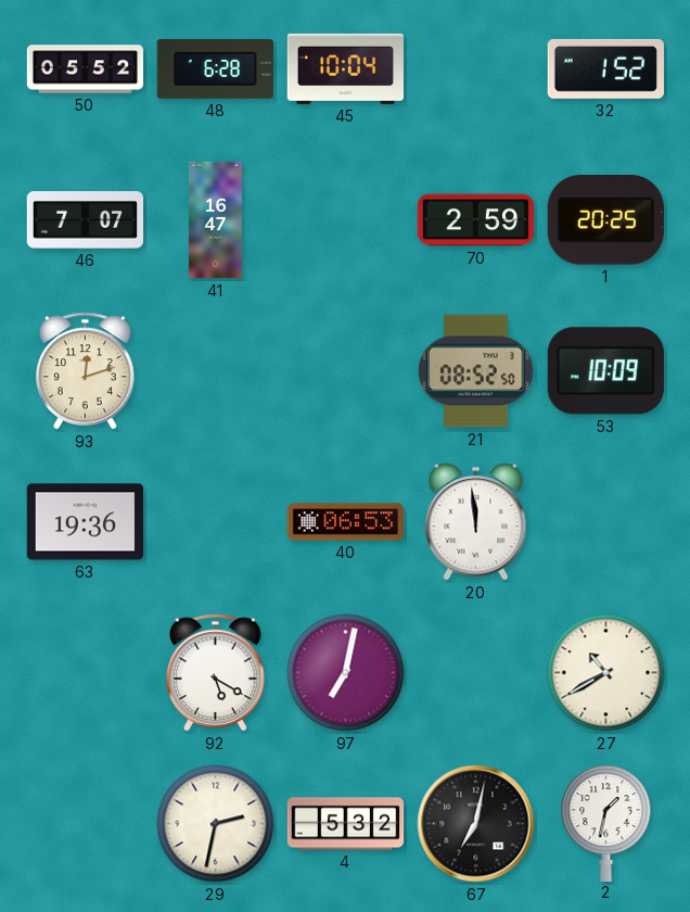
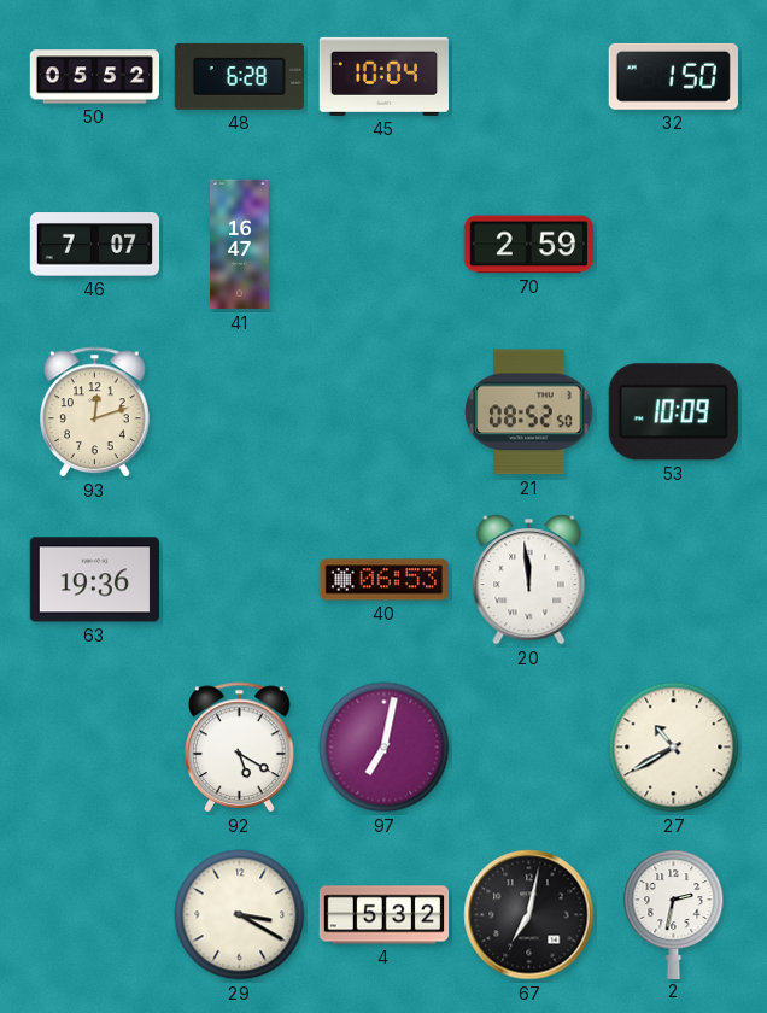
32: 1:52 -> 1:50 (673, 76)
1: 20:25 -> none (605, 220)
29: 2:32 -> 3:20 (240, 915)
2: 1:32 -> 2:32 (674, 914)
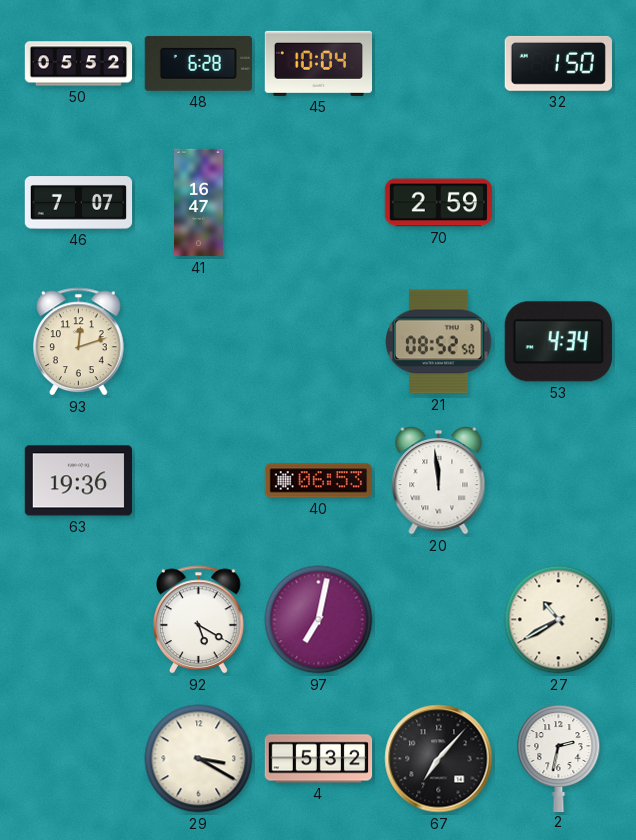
53: 10:09 -> 4:34 (558, 342)
67: 7:02 -> 7:07 (439, 759)
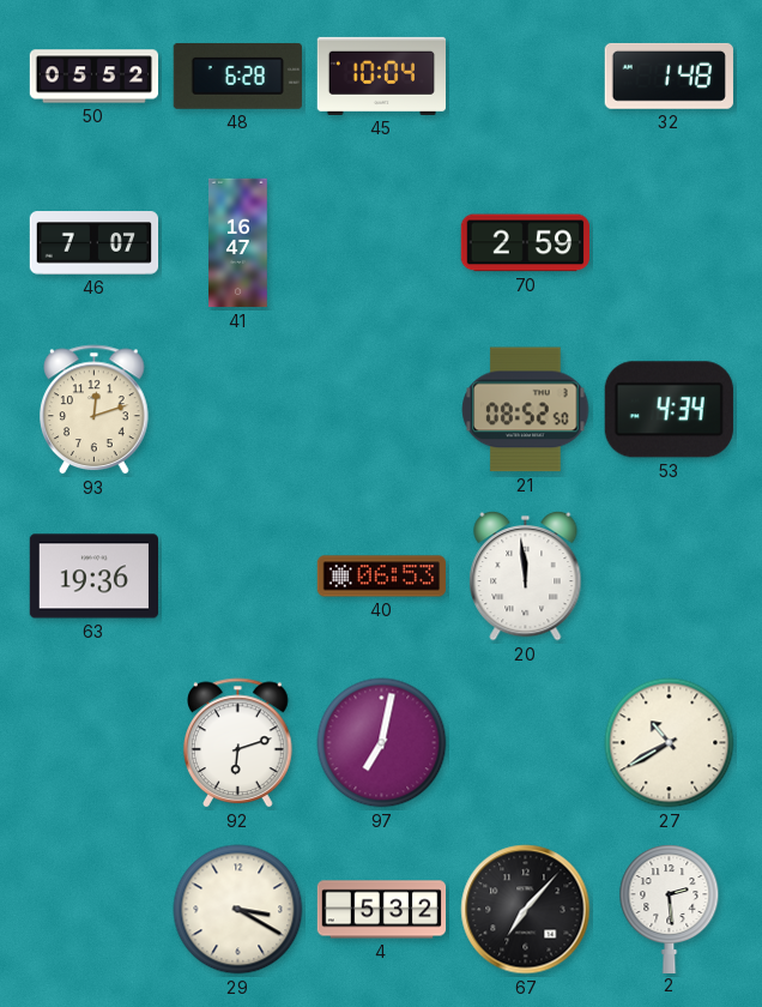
32: 1:50 -> 1:48 (669, 76)
92: 5:20 -> 6:12 (238, 743)
2: 2:32 -> 2:29 (670, 909)
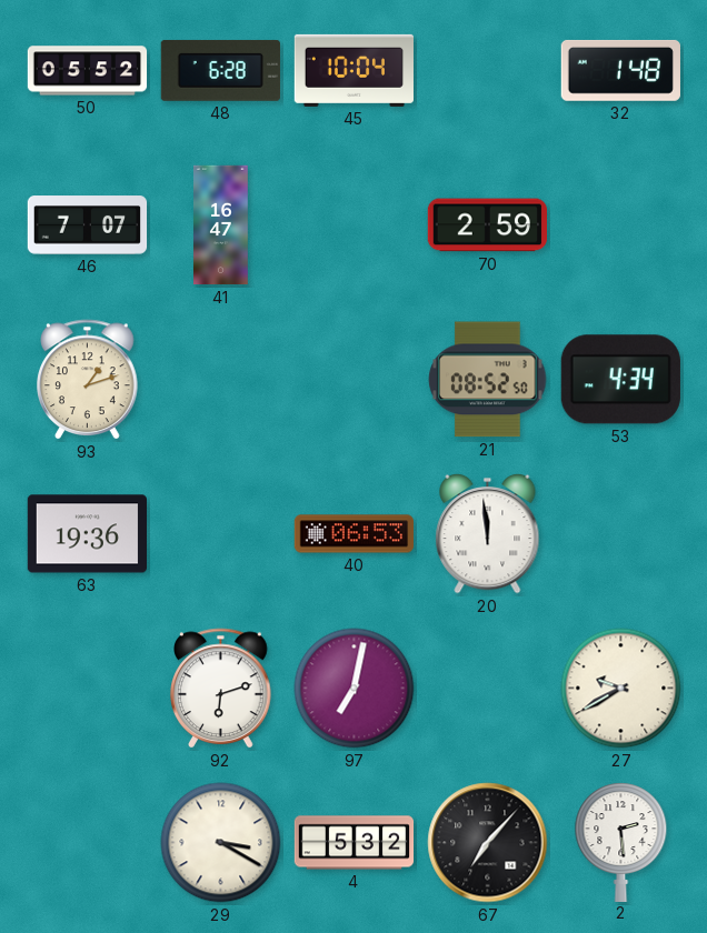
93: 12:12 -> 1:12 (88, 380)
27: 10:40 -> 9:40 (621, 689)
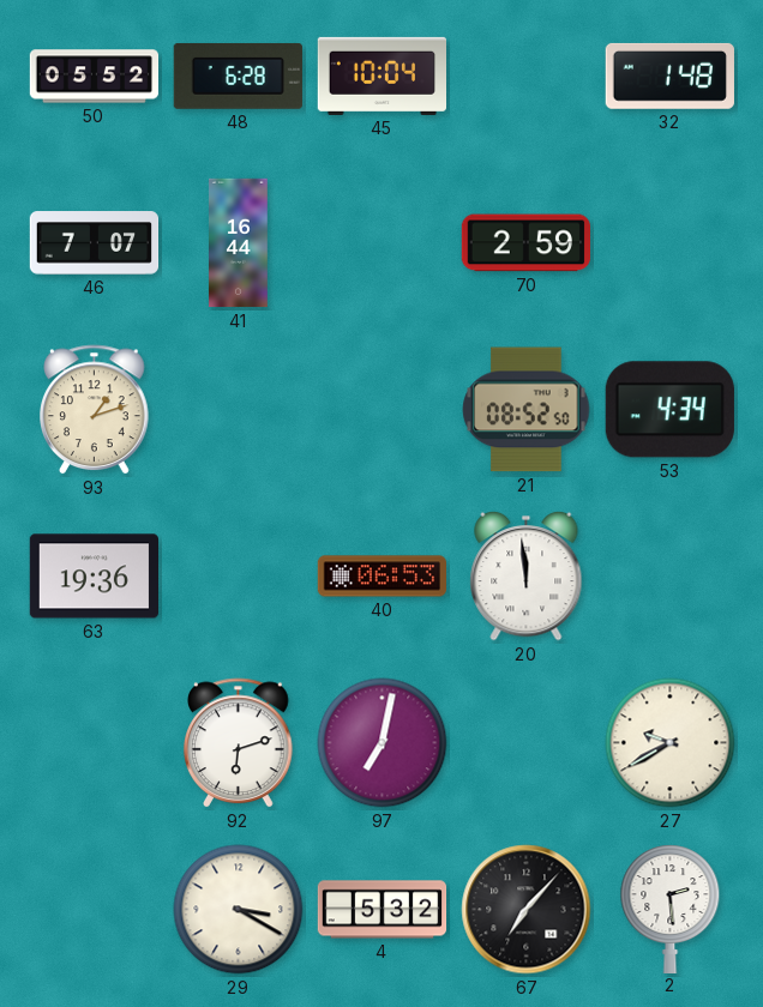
41: 16:47 -> 16:44 (239, 243)
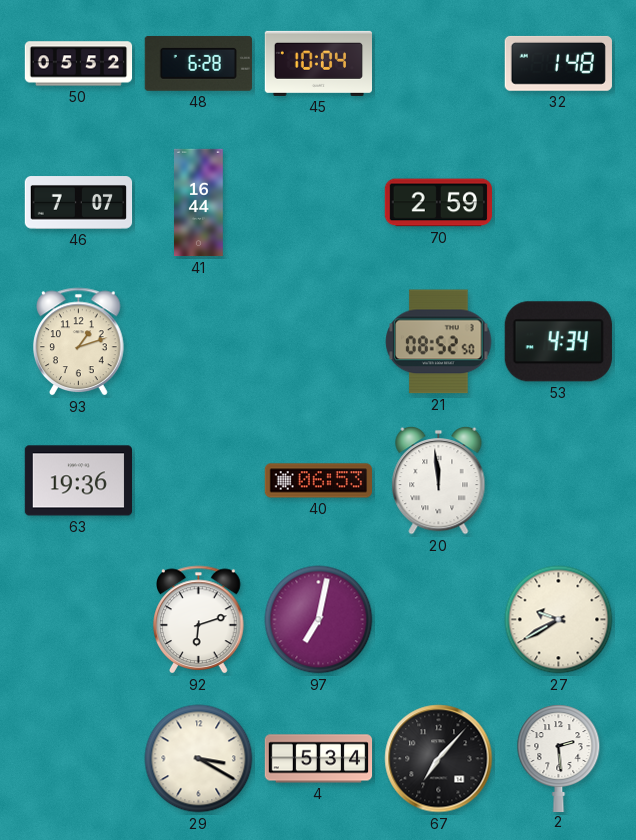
4: 5:32 -> 5:34 (319, 759)
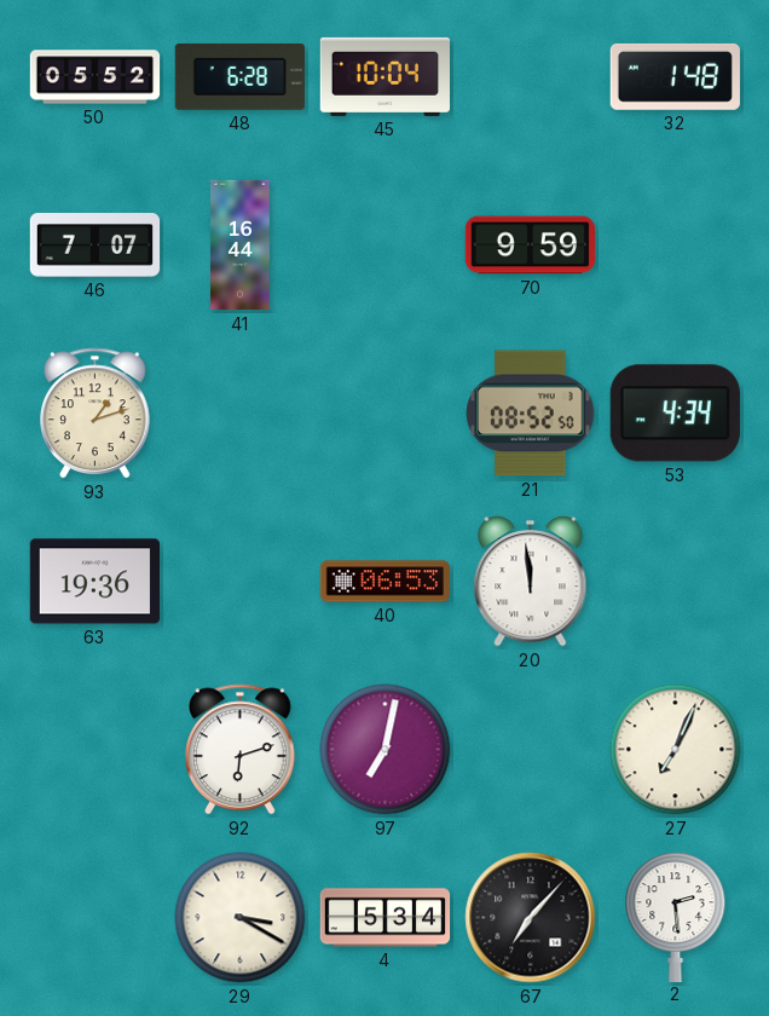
70: 2:59 -> 9:59 (530, 246)
27: 9:40 -> 7:04 (676, 750)
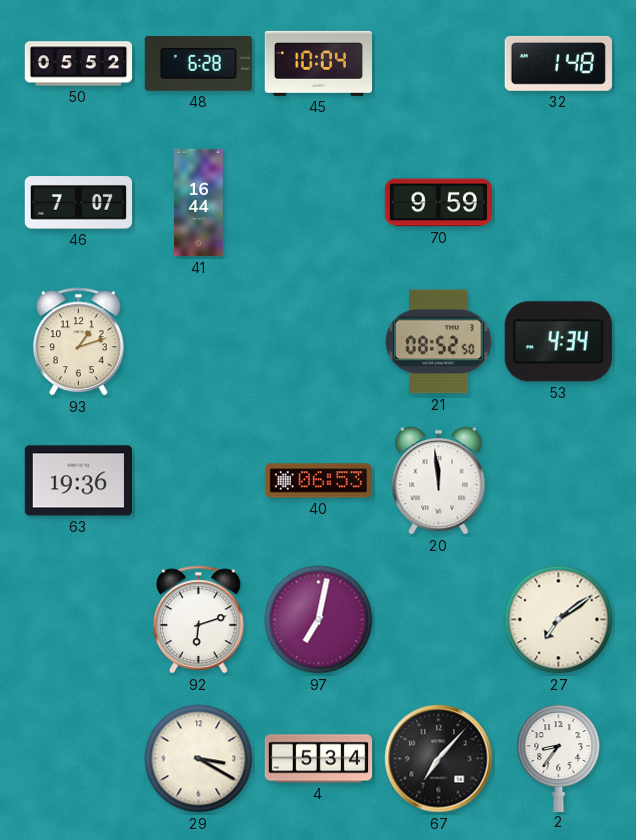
27: 7:04 -> 7:09 (559, 620)
2: 2:29 -> 8:36 (559, 758)
